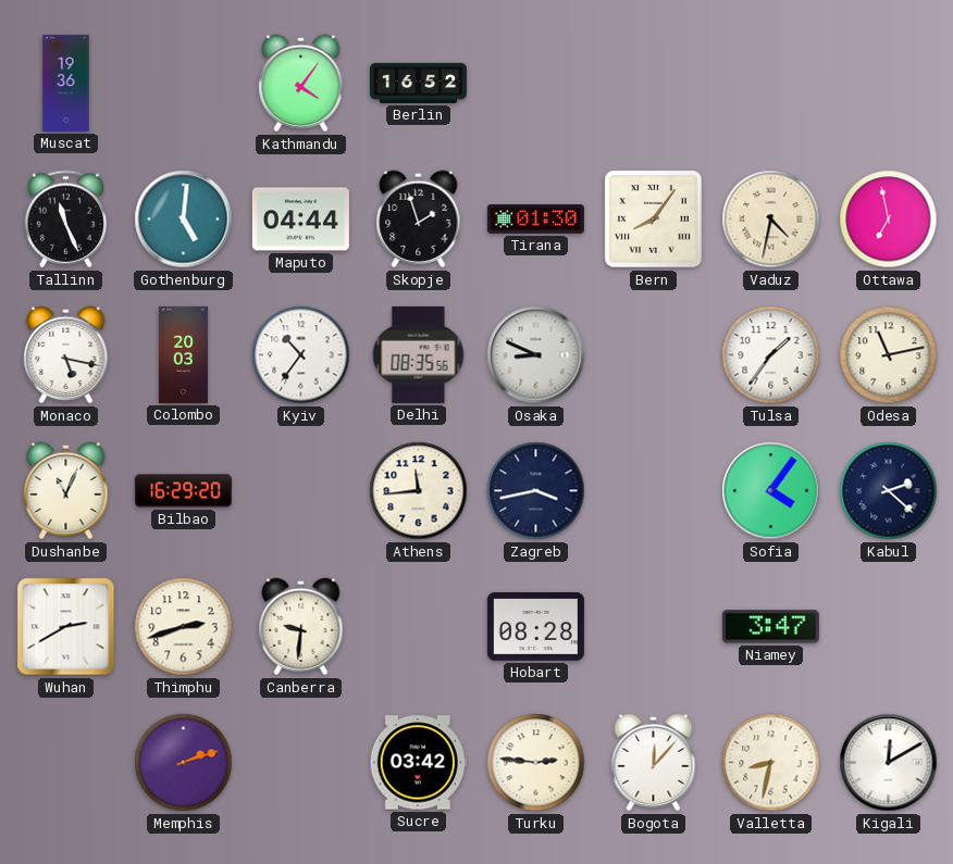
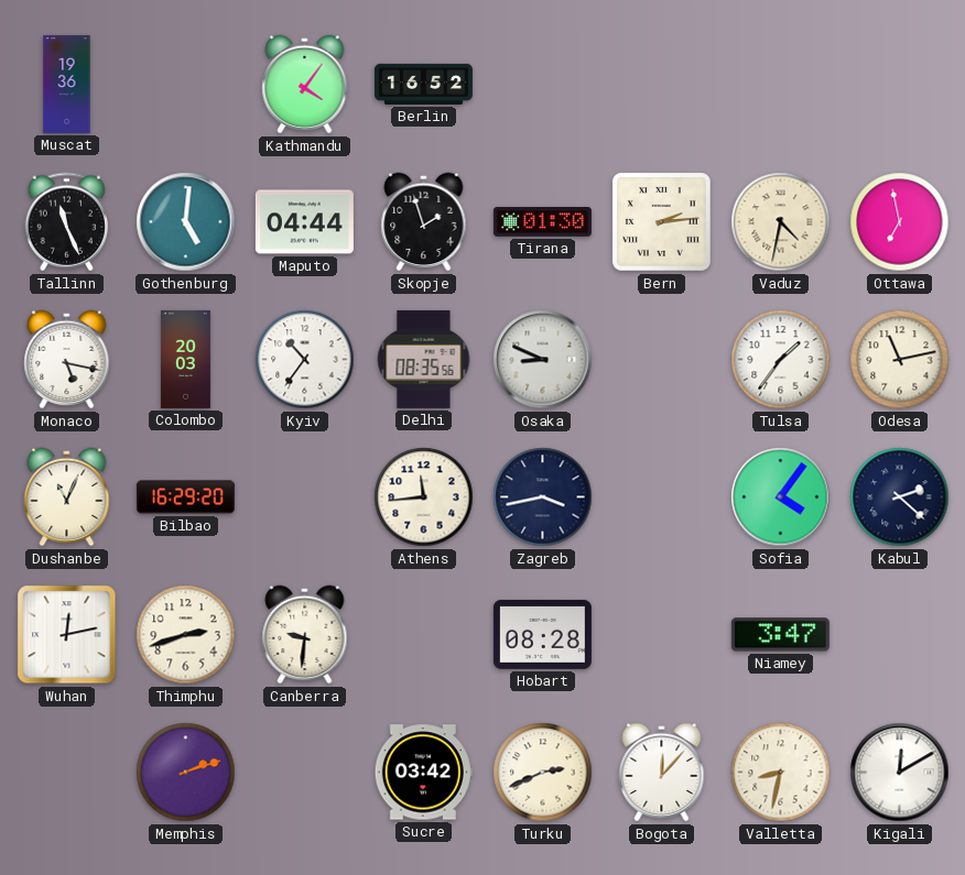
Bern: 8:06 -> 2:14 (662, 222)
Wuhan: 2:40 -> 12:13 (67, 635)
Turku: 2:46 -> 2:41 (543, 773)
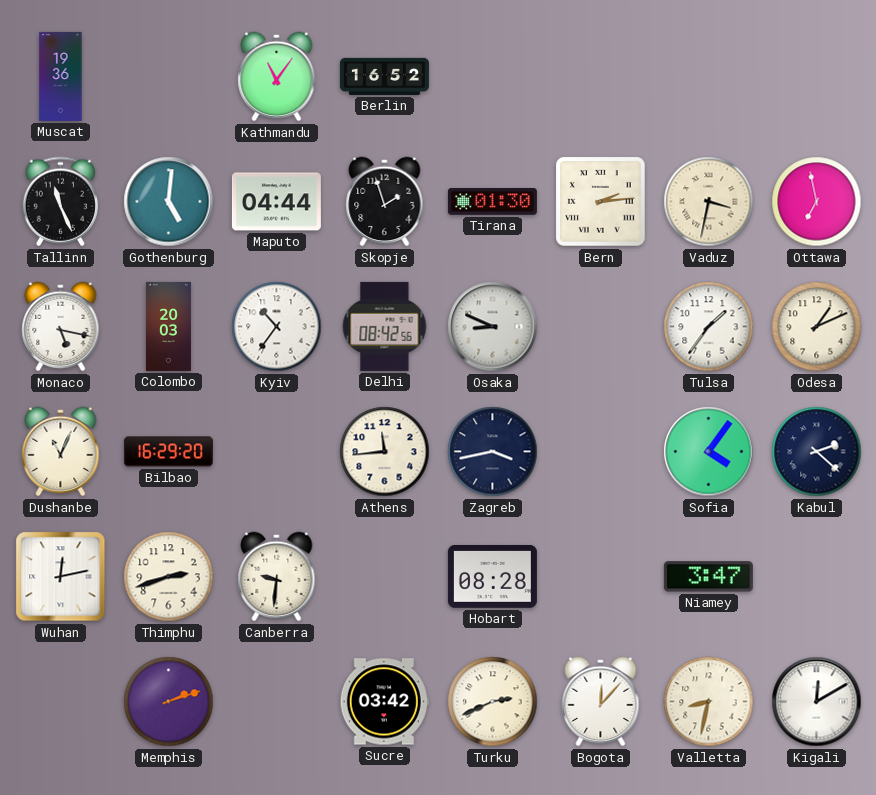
Kathmandu: 4:06 -> 11:06 (277, 77)
Vaduz: 4:32 -> 3:32 (709, 202)
Delhi: 08:35 -> 08:42 (385, 326)
Odesa: 11:13 -> 1:11 (817, 327)
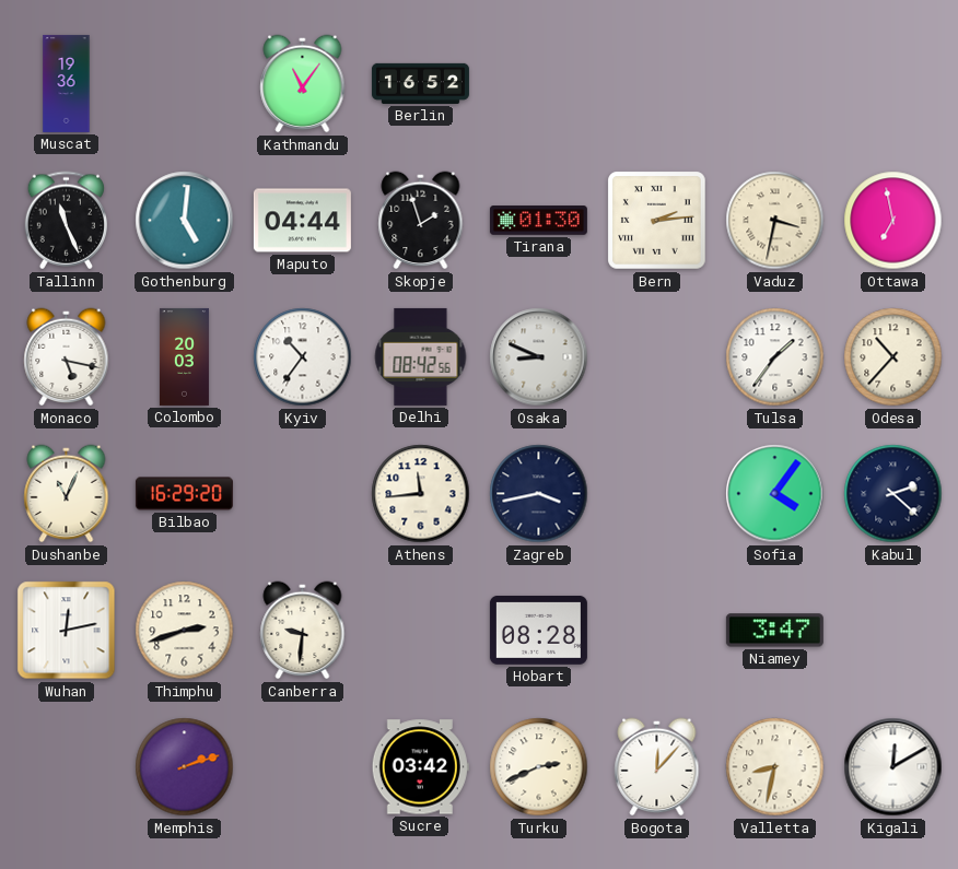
Odesa: 1:11 -> 10:37 (893, 357)
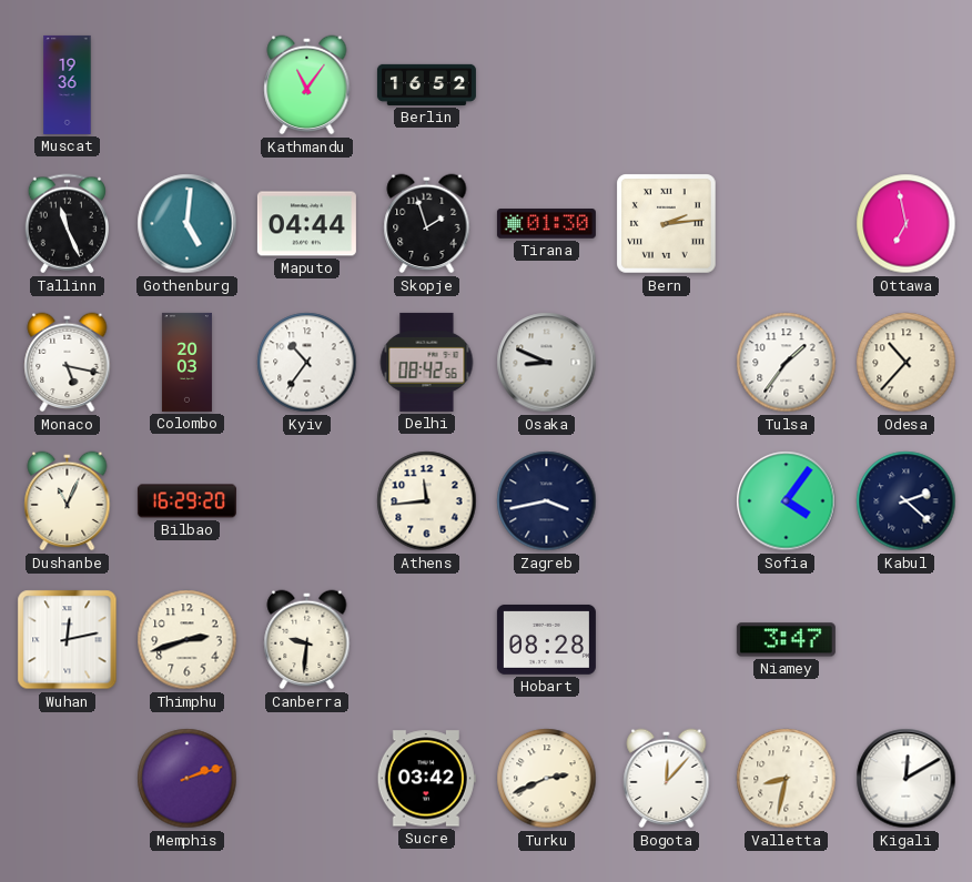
Vaduz: 3:32 -> none (775, 221)
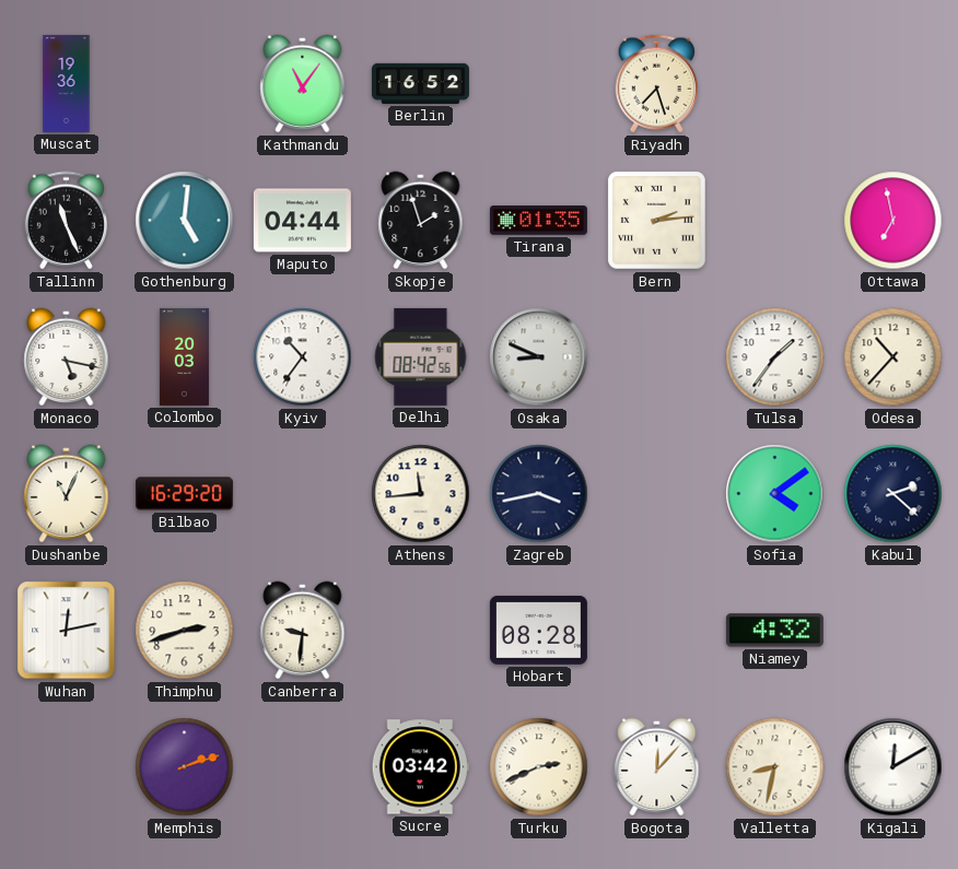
Riyadh: none -> 7:27 (656, 84)
Tirana: 01:30 -> 01:35 (538, 221)
Sofia: 4:06 -> 4:09 (775, 494)
Niamey: 3:47 -> 4:32 (774, 631)
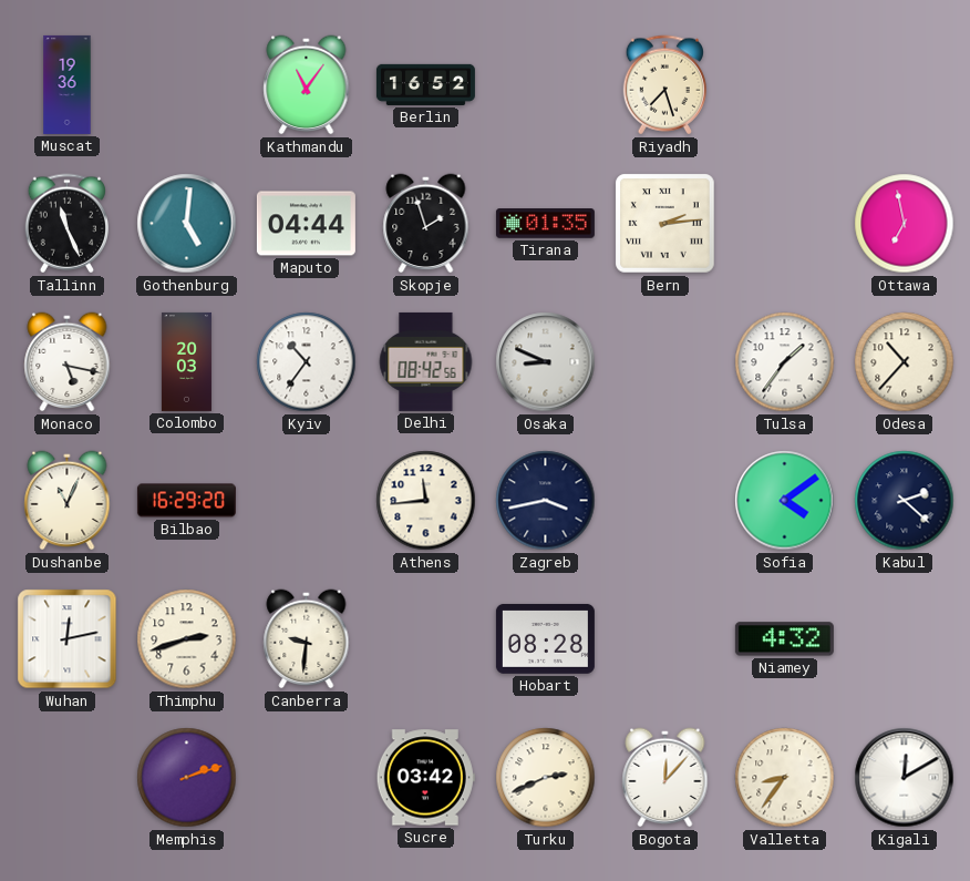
Valletta: 8:32 -> 8:36 (785, 778)
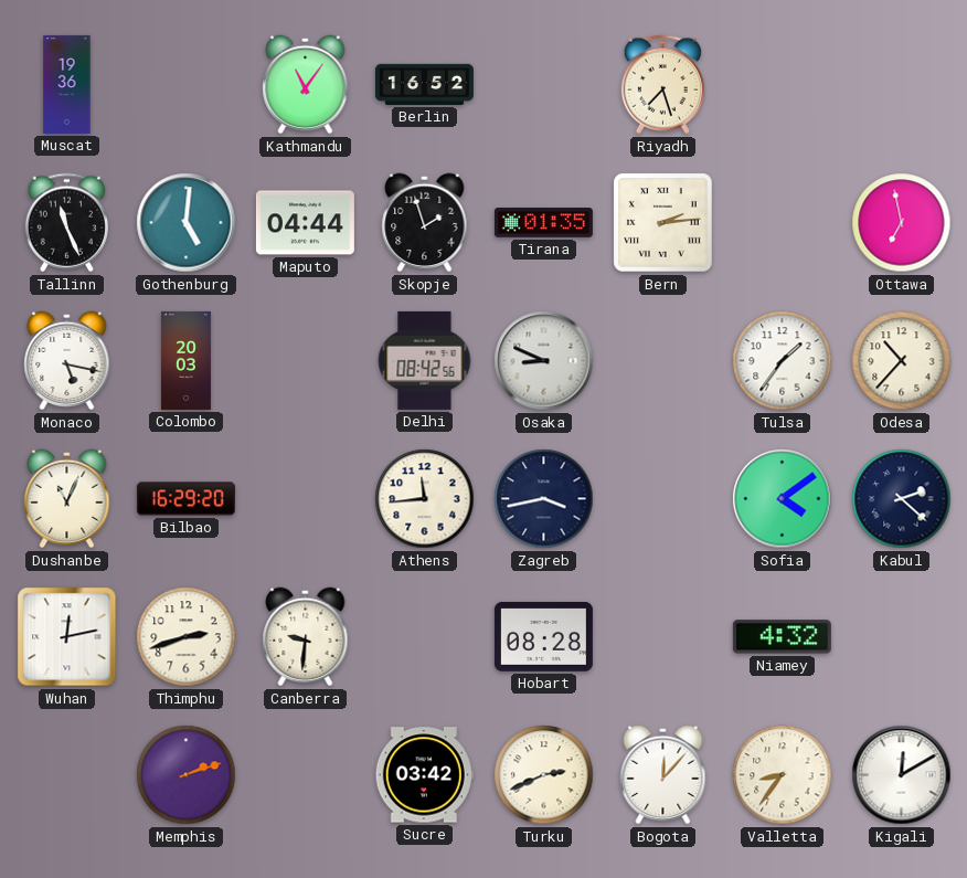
Kyiv: 10:36 -> none (307, 362)
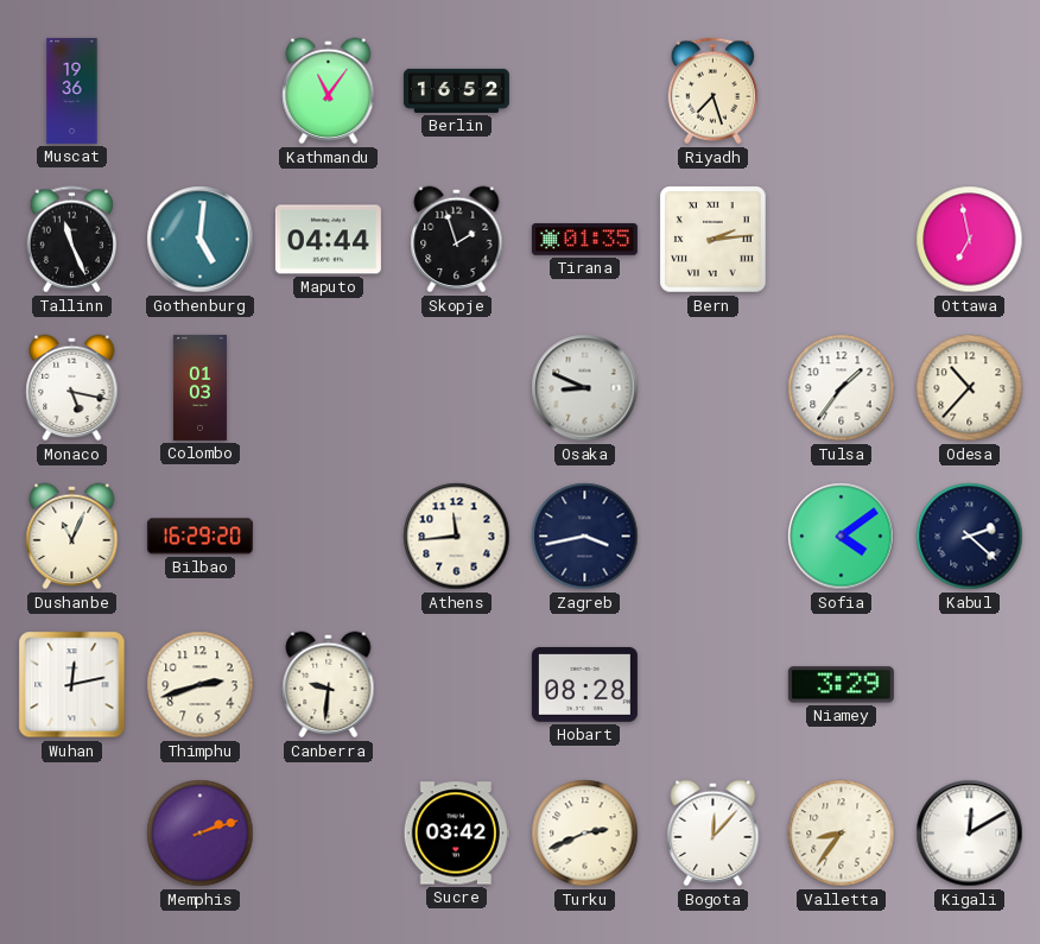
Colombo: 20:03 -> 01:03 (199, 387)
Delhi: 08:42 -> none (425, 360)
Niamey: 4:32 -> 3:29 (841, 685)
